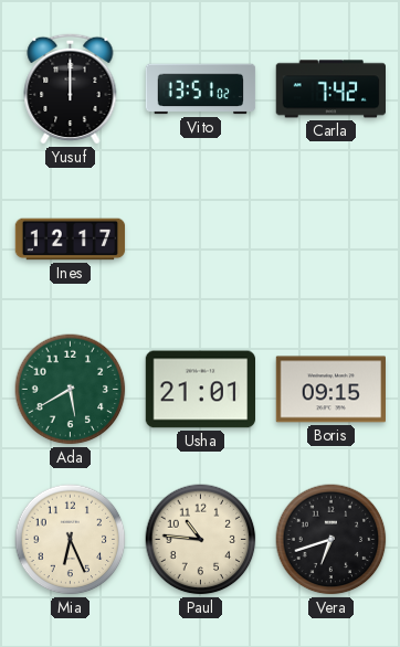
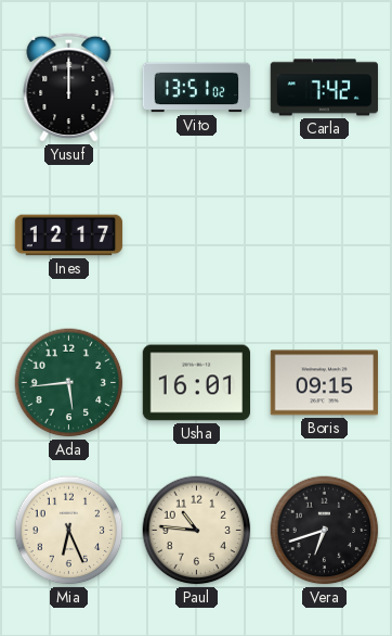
Ada: 5:40 -> 5:44 (69, 383)
Usha: 21:01 -> 16:01 (196, 383)
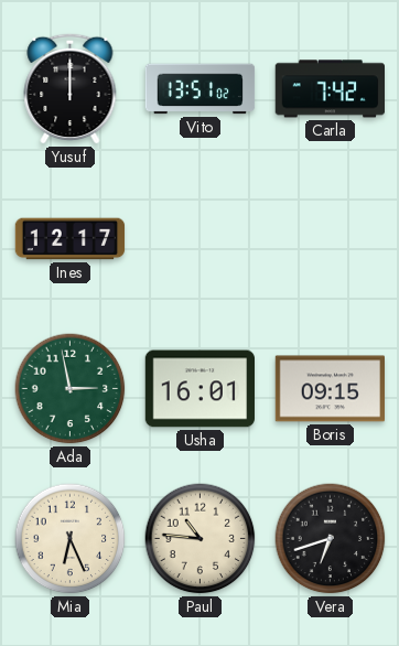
Ada: 5:44 -> 2:58 (71, 389)
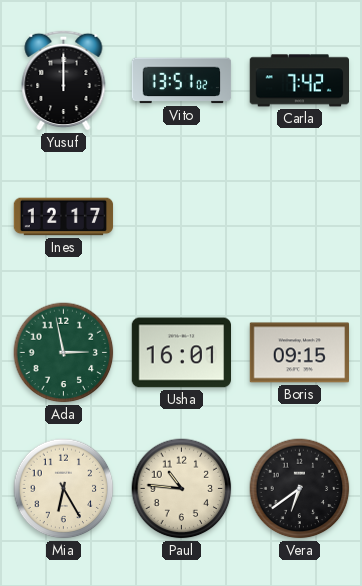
Mia: 6:26 -> 6:25 (64, 489)
Vera: 6:42 -> 6:39 (300, 489)
